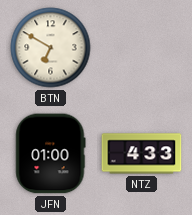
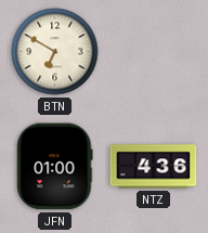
NTZ: 4:33 -> 4:36 (154, 167)
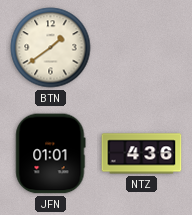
BTN: 6:50 -> 1:39 (51, 48)
JFN: 01:00 -> 01:01 (51, 154)
